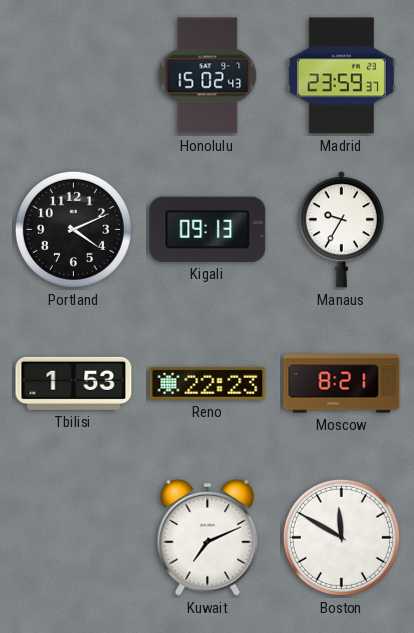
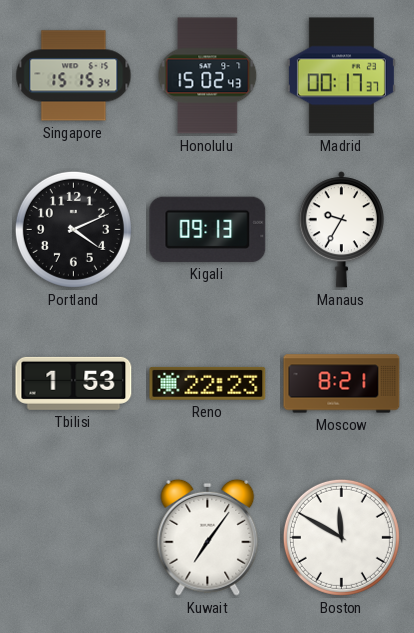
Singapore: none -> 15:15 (74, 76)
Madrid: 23:59 -> 00:17 (341, 76)
Kuwait: 7:11 -> 7:06 (208, 537)
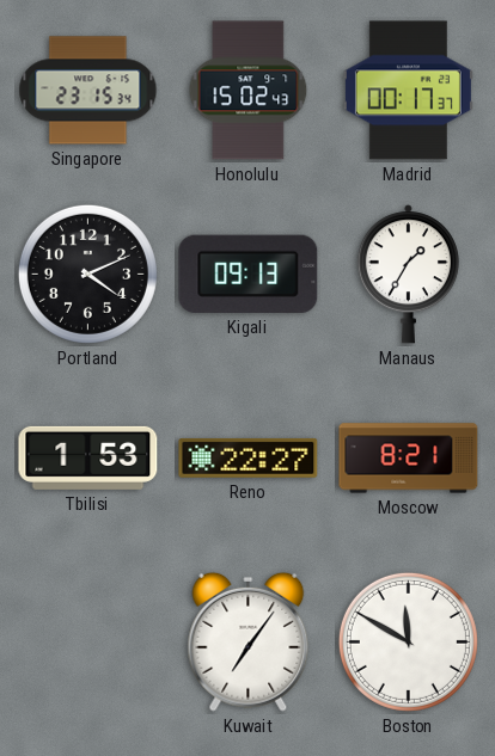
Singapore: 15:15 -> 23:15 (88, 91)
Manaus: 9:35 -> 1:35 (408, 275)
Reno: 22:23 -> 22:27 (249, 457)
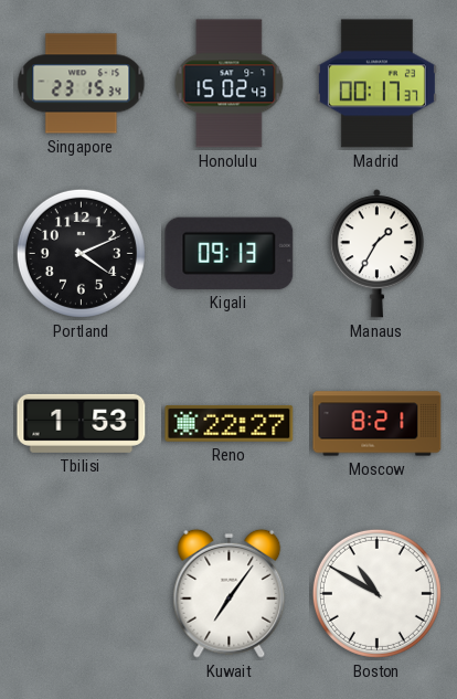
Boston: 11:50 -> 10:50 (376, 593)
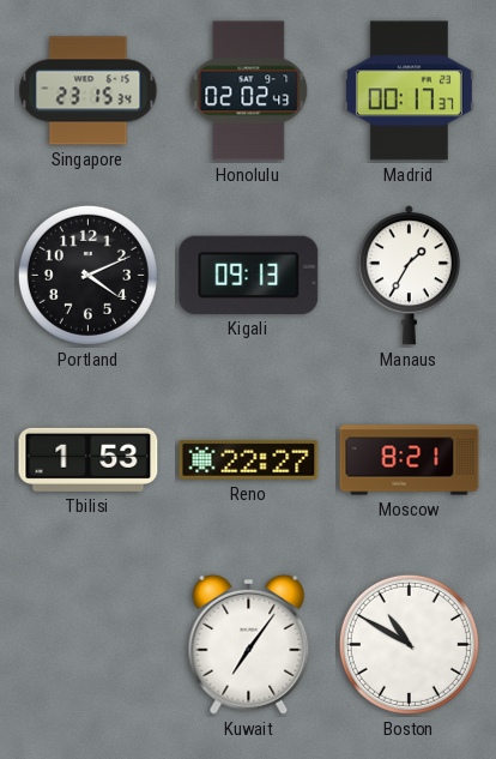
Honolulu: 15:02 -> 02:02 (249, 91)
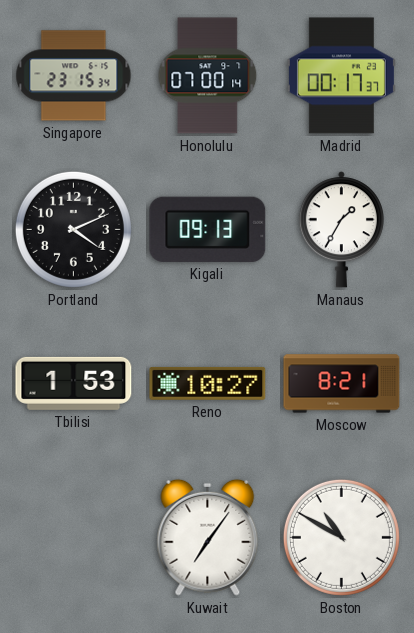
Honolulu: 02:02 -> 07:00 (208, 76)
Reno: 22:27 -> 10:27 (208, 383)
